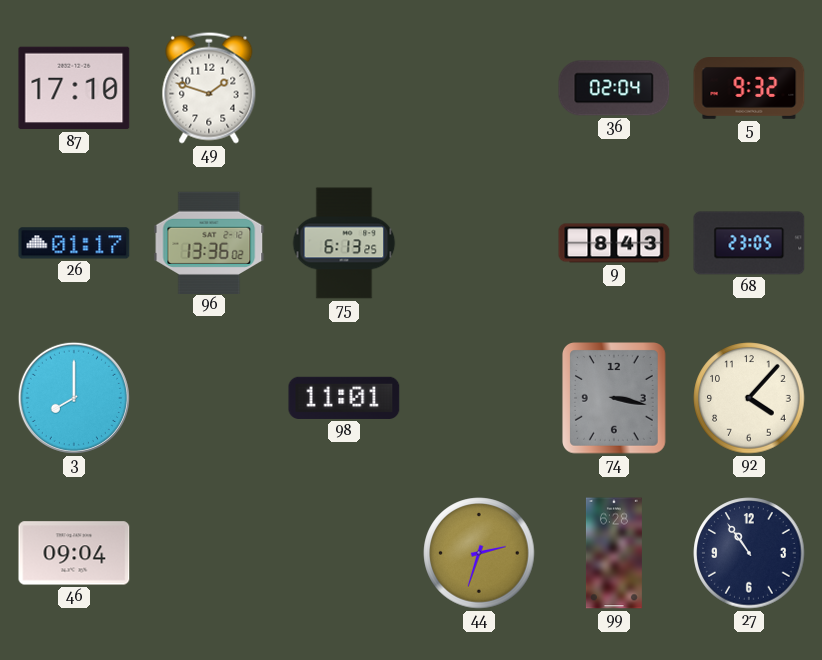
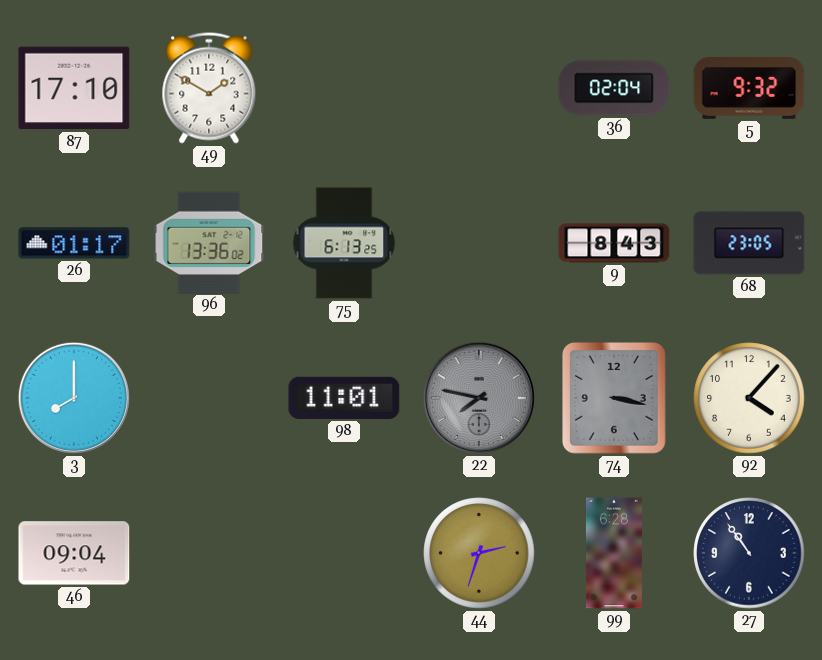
49: 1:48 -> 1:50 (209, 88)
22: none -> 7:47 (479, 398)
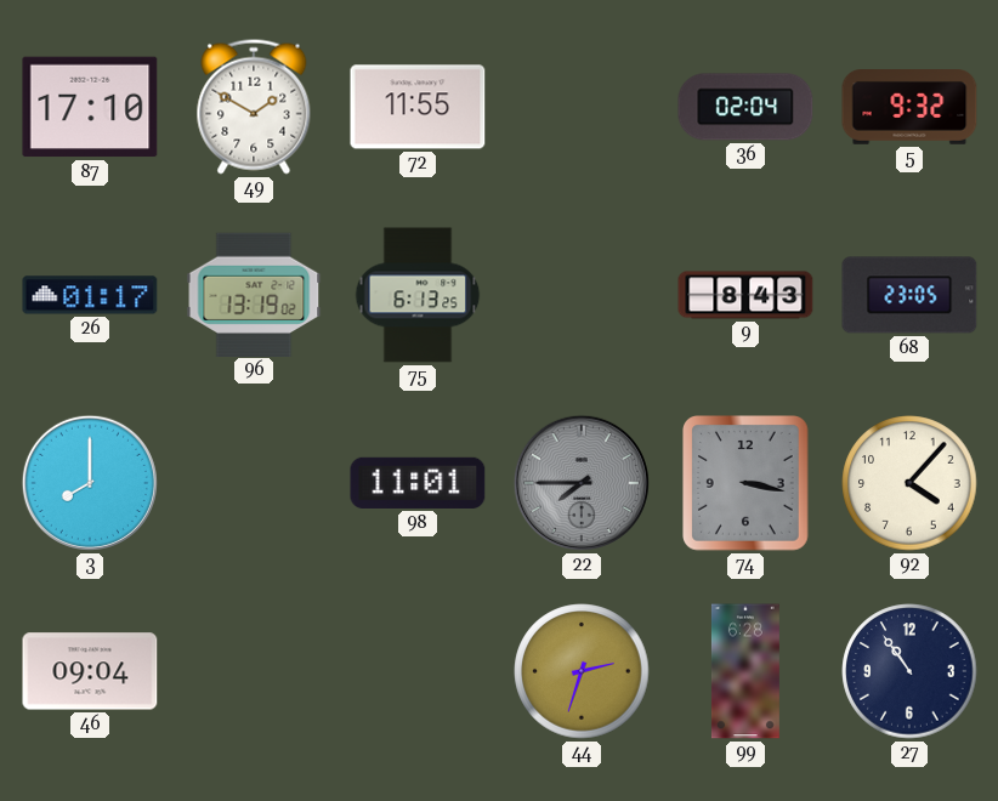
72: none -> 11:55 (418, 107)
96: 13:36 -> 13:19 (254, 294)
22: 7:47 -> 7:45 (582, 483)
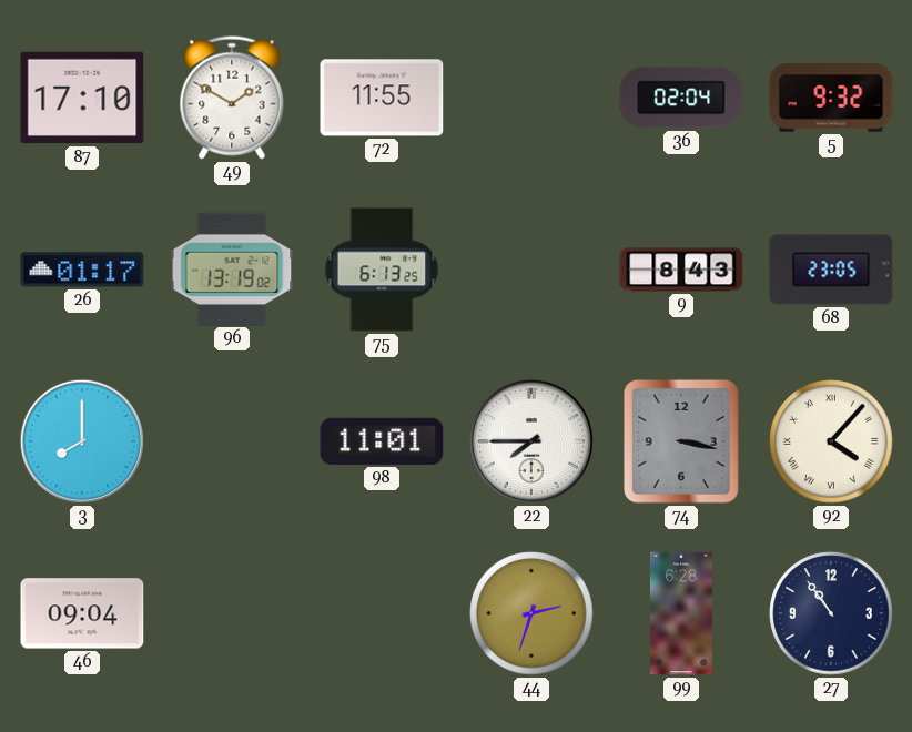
22 dial: grey -> white (531, 441)
92 numerals: Arabic -> Roman (831, 441)
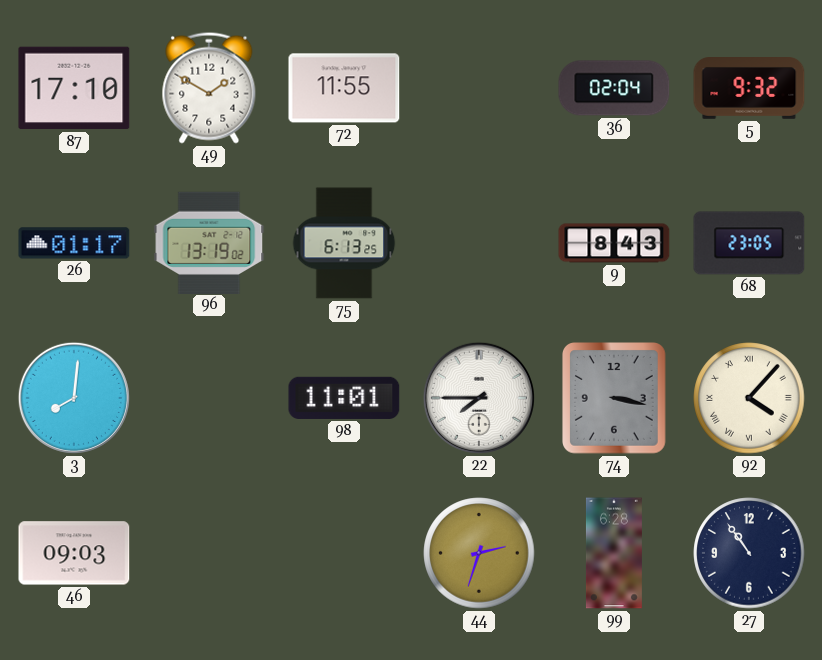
3: 8:00 -> 8:01 (74, 398)
46: 09:04 -> 09:03 (74, 553)
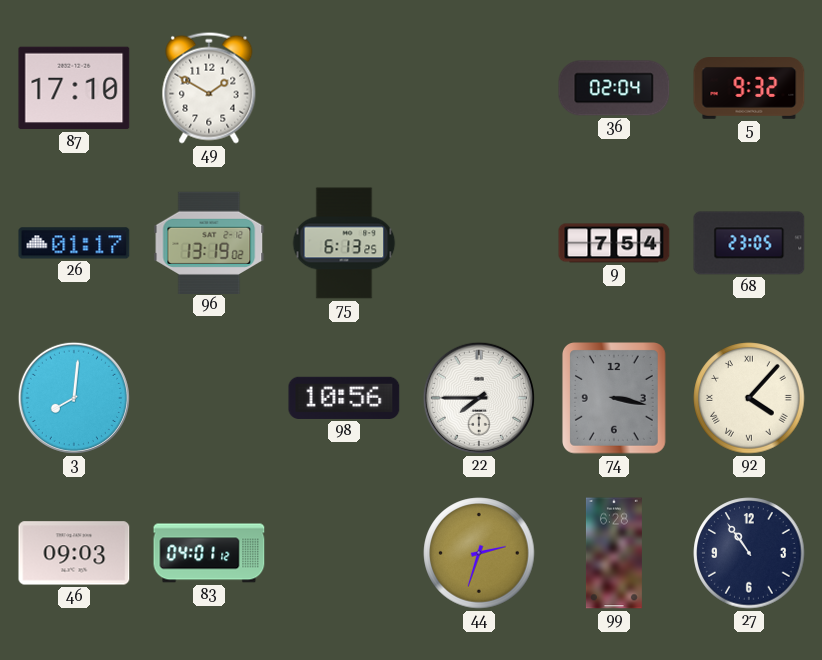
72: 11:55 -> none (344, 88)
9: 8:43 -> 7:54 (614, 243)
98: 11:01 -> 10:56 (344, 398)
83: none -> 04:01 (209, 553)
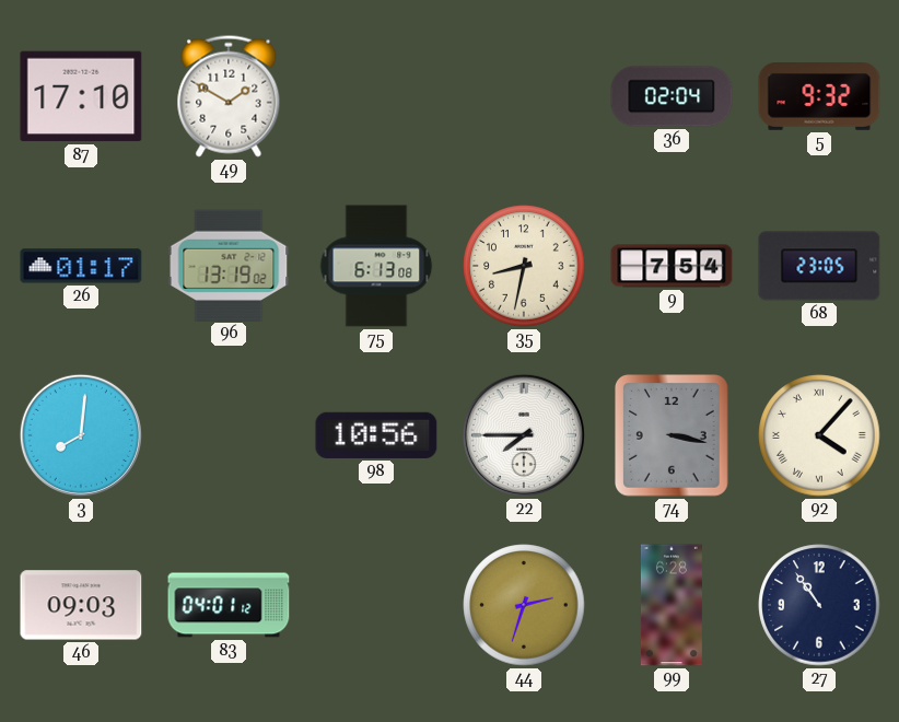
75: 6:13:25 -> 6:13:08 (376, 266)
35: none -> 8:32 (524, 266)
